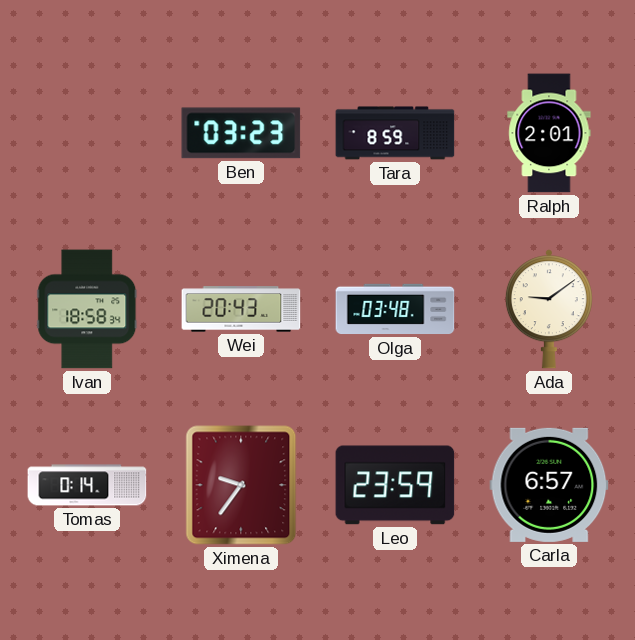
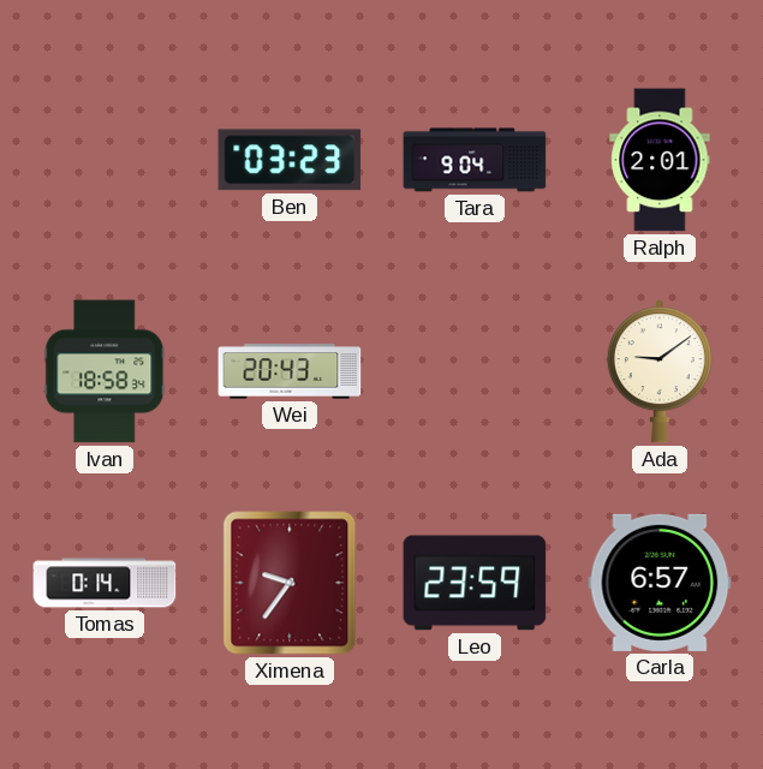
Tara: 8:59 -> 9:04 (475, 160)
Olga: 03:48 -> none (395, 309)
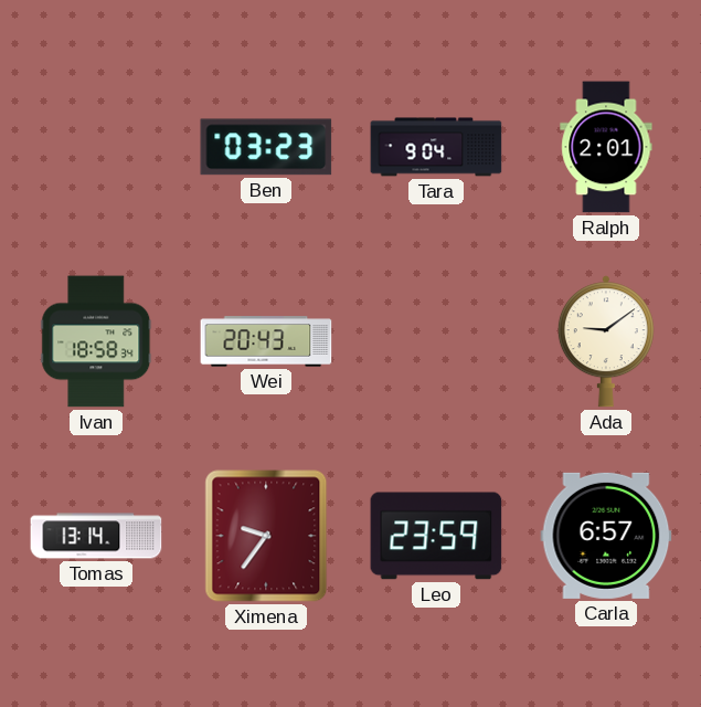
Tomas: 0:14 -> 13:14 (96, 536)
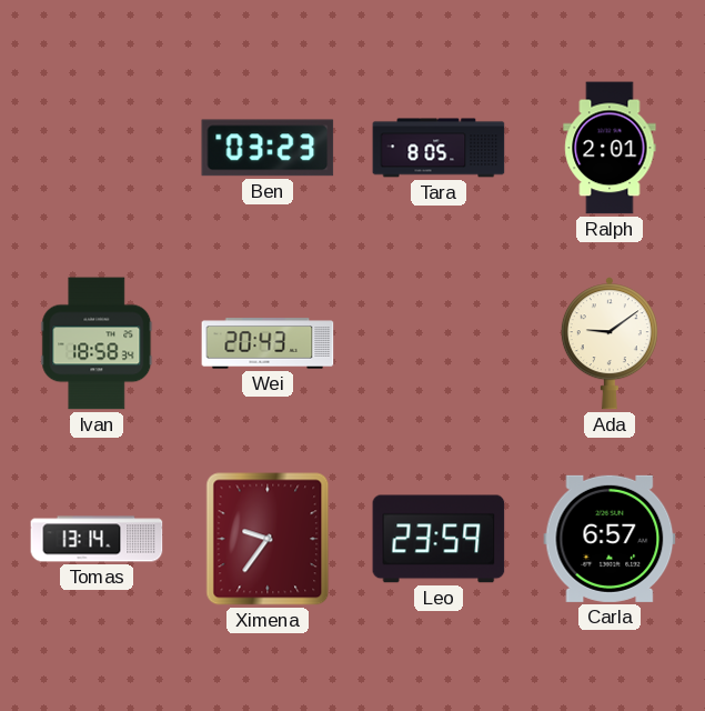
Tara: 9:04 -> 8:05 (439, 148)
